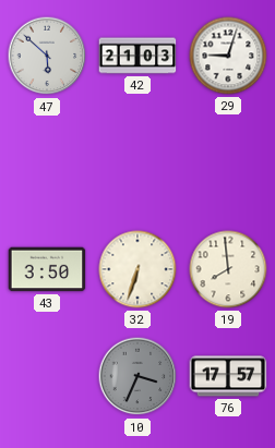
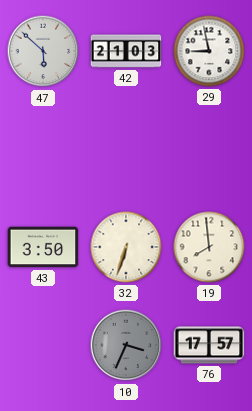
29: 9:03 -> 8:58 (209, 51)
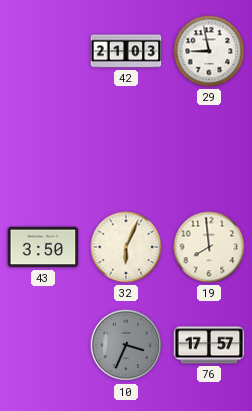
47: 5:52 -> none (43, 51)
32: 6:33 -> 6:04 (126, 247)
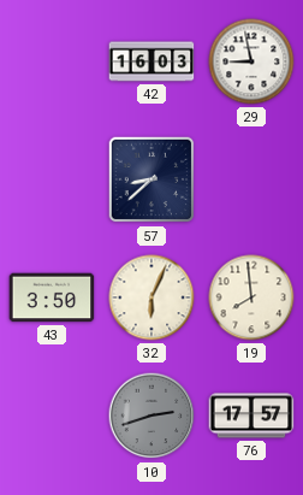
42: 21:03 -> 16:03 (151, 61)
57: none -> 8:38 (151, 179)
10: 3:34 -> 2:42 (151, 416)
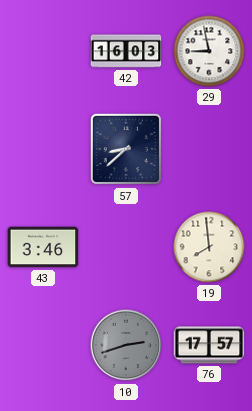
43: 3:50 -> 3:46 (43, 247)
32: 6:04 -> none (151, 297)
